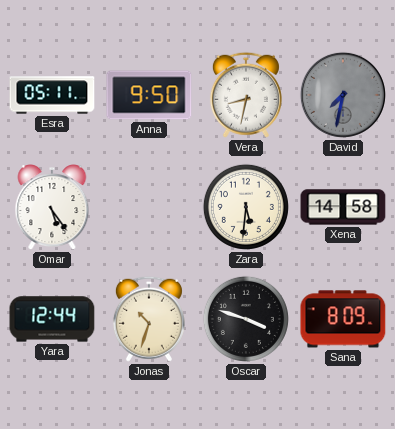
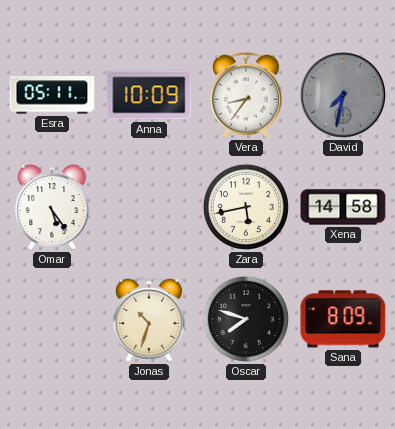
Anna: 9:50 -> 10:09 (149, 95)
Vera: 8:32 -> 8:36 (246, 95)
Zara: 5:31 -> 5:43 (246, 207)
Yara: 12:44 -> none (52, 319)
Oscar: 3:48 -> 7:48 (246, 319)
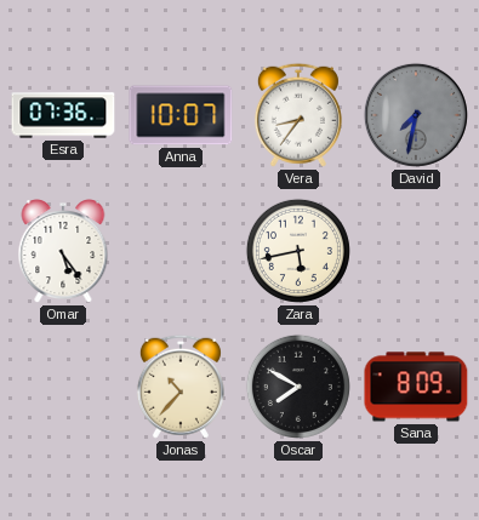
Esra: 05:11 -> 07:36 (63, 115)
Anna: 10:09 -> 10:07 (181, 115)
Xena: 14:58 -> none (343, 207)
Jonas: 10:33 -> 10:37 (181, 387)
Oscar: 7:48 -> 7:50 (298, 387)
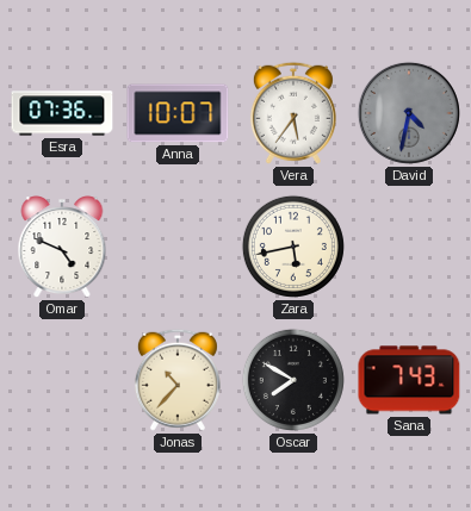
Vera: 8:36 -> 5:36 (293, 113)
David: 7:32 -> 4:32 (409, 113)
Omar: 5:24 -> 4:49 (62, 248)
Sana: 8:09 -> 7:43 (409, 380)
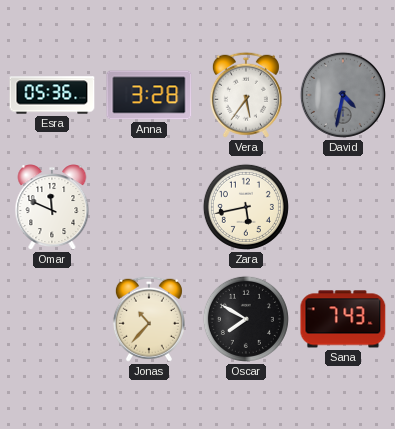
Esra: 07:36 -> 05:36 (52, 95)
Anna: 10:07 -> 3:28 (149, 95)
Omar: 4:49 -> 11:49 (52, 208)
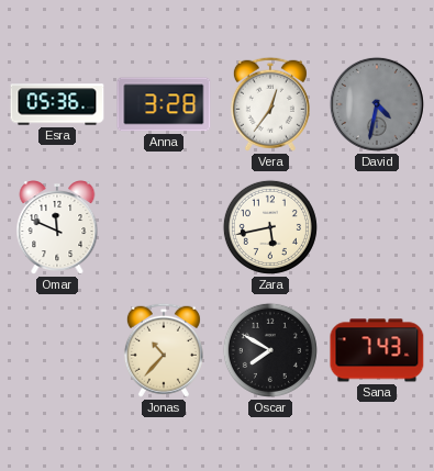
Vera: 5:36 -> 12:36 (270, 104)
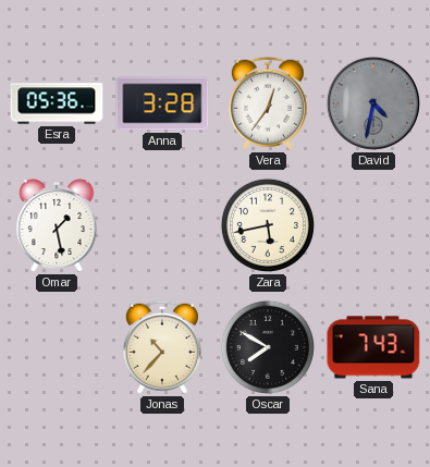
Omar: 11:49 -> 1:28 (57, 226)
